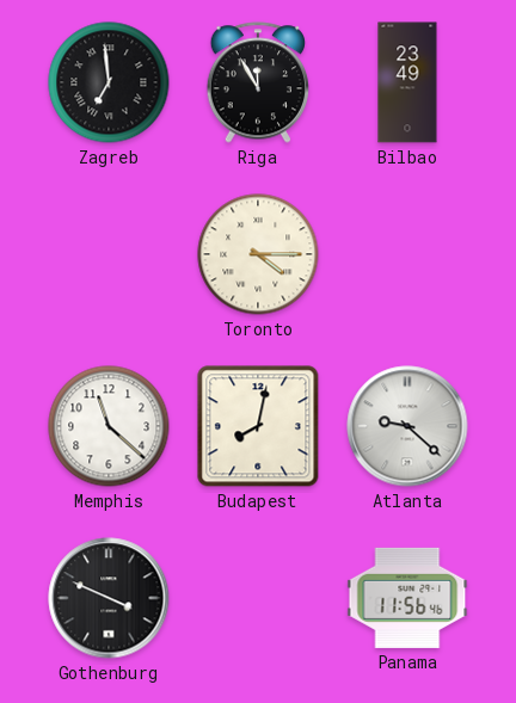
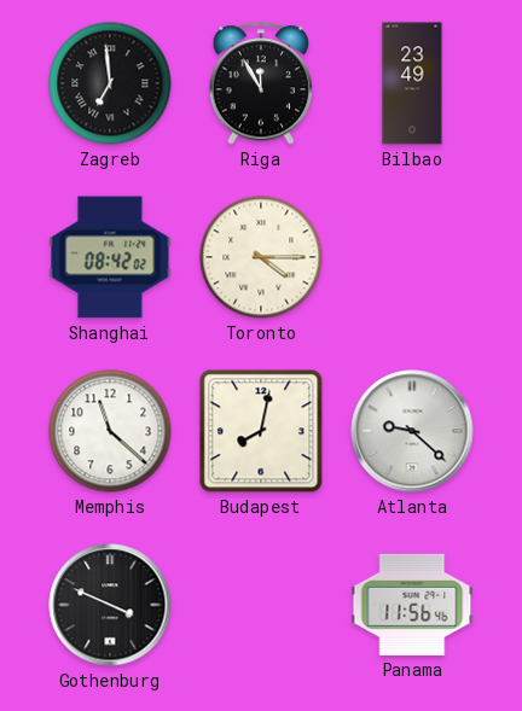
Shanghai: none -> 08:42 (110, 257)
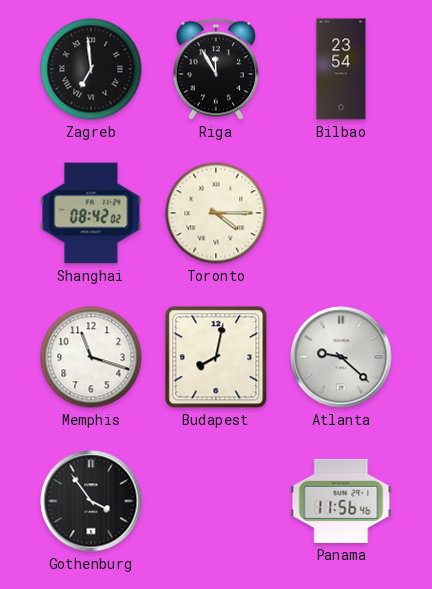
Bilbao: 23:49 -> 23:54 (341, 69)
Memphis: 11:22 -> 11:18 (91, 357)
Gothenburg: 3:49 -> 3:54 (91, 501)
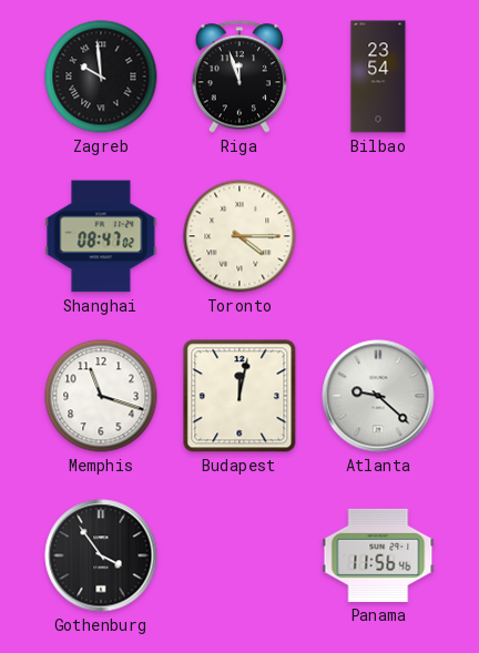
Zagreb: 6:59 -> 9:59 (101, 76)
Riga: 11:55 -> 11:57 (238, 76)
Shanghai: 08:42 -> 08:47 (101, 236)
Budapest: 8:02 -> 12:02 (239, 396)
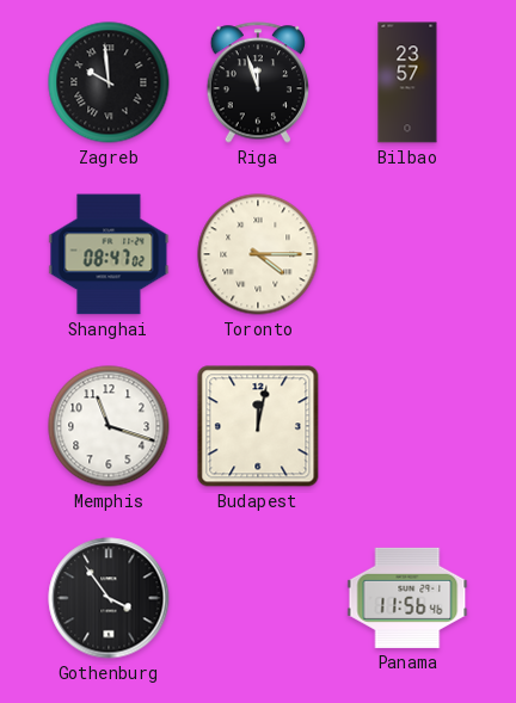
Bilbao: 23:54 -> 23:57 (407, 82)
Atlanta: 9:22 -> none (378, 396)
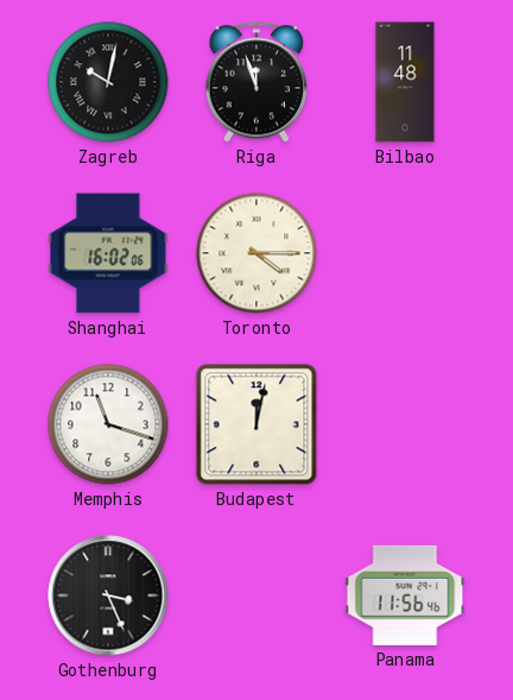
Zagreb: 9:59 -> 10:02 (108, 82)
Bilbao: 23:57 -> 11:48 (405, 82)
Shanghai: 08:47 -> 16:02 (108, 253)
Gothenburg: 3:54 -> 3:26 (108, 595)
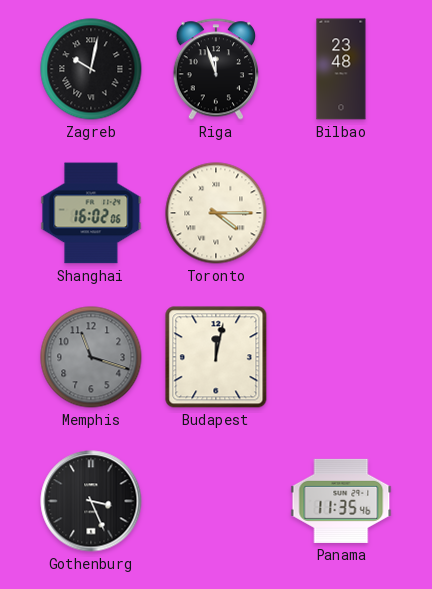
Bilbao: 11:48 -> 23:48 (341, 69)
Memphis dial: white -> grey (91, 357)
Panama: 11:56 -> 11:35 (341, 501)
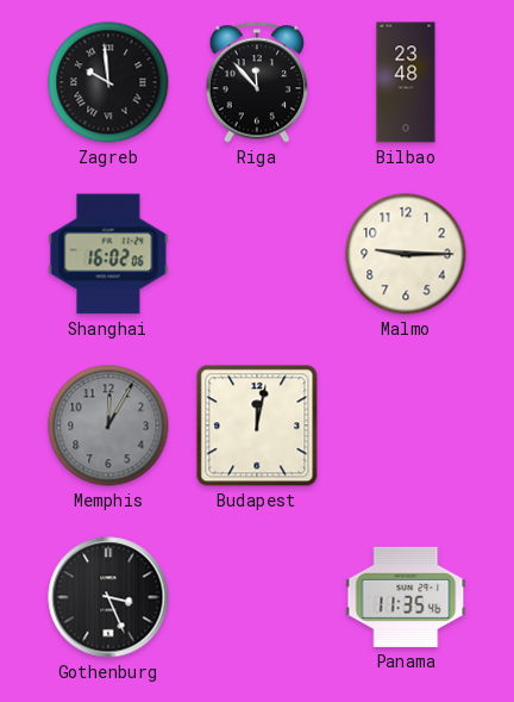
Zagreb: 10:02 -> 9:59 (108, 82)
Riga: 11:57 -> 11:53 (256, 82)
Toronto: 4:15 -> none (216, 213)
Malmo: none -> 9:15 (406, 254)
Memphis: 11:18 -> 12:05 (108, 425)
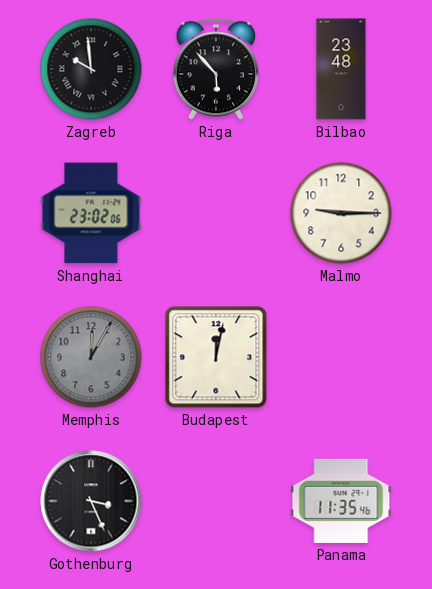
Riga: 11:53 -> 5:53 (215, 69)
Shanghai: 16:02 -> 23:02 (91, 213)
